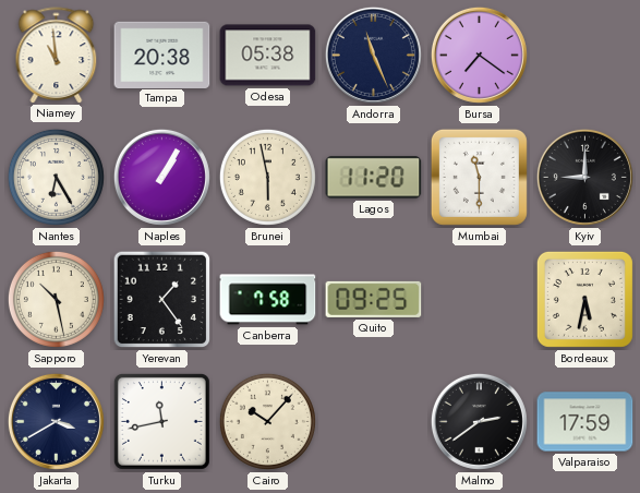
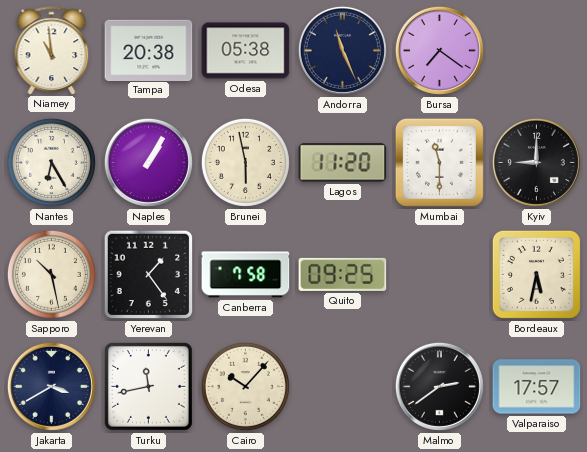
Valparaiso: 17:59 -> 17:57 (537, 387)
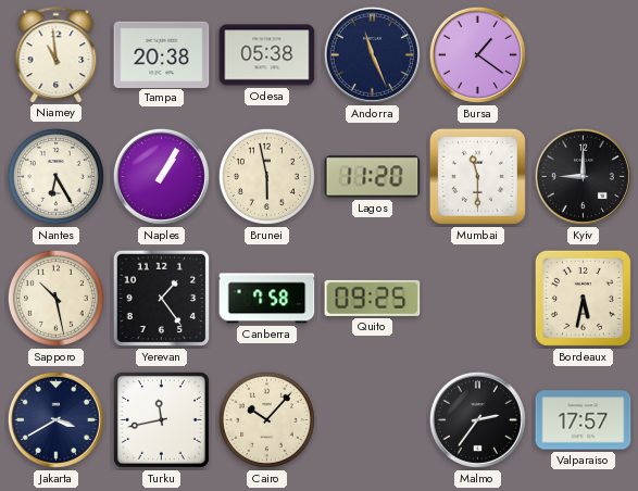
Bursa: 7:21 -> 1:21 (477, 54)
Malmo: 2:39 -> 2:36 (477, 419)
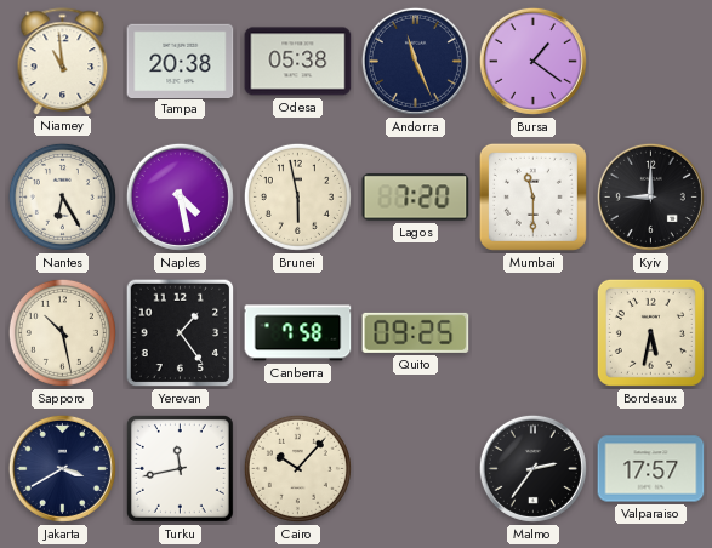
Naples: 1:05 -> 4:28 (180, 196)
Lagos: 11:20 -> 7:20 (416, 198)
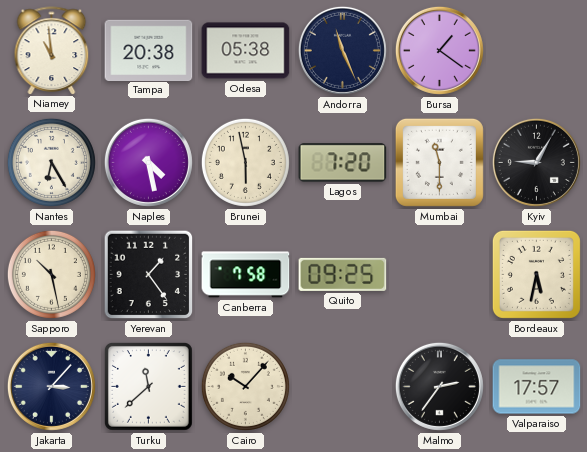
Kyiv: 9:00 -> 9:05 (536, 162)
Jakarta: 3:40 -> 3:07 (51, 386)
Turku: 11:43 -> 11:38 (148, 386)
